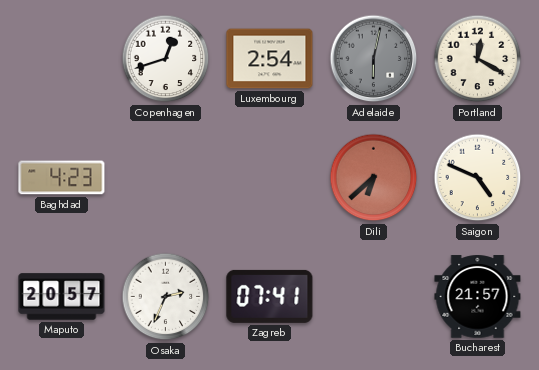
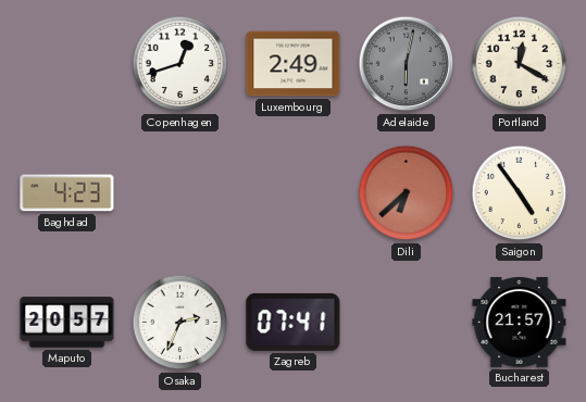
Luxembourg: 2:54 -> 2:49 (294, 64)
Saigon: 4:49 -> 4:54 (520, 193)
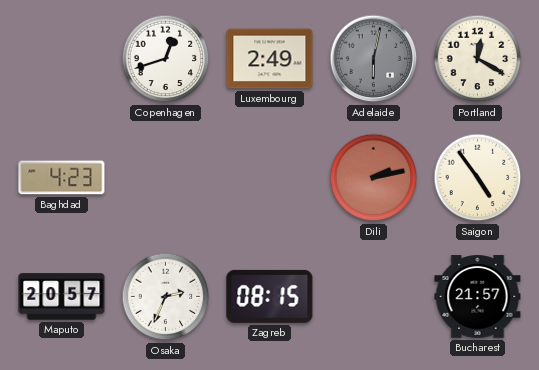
Dili: 6:38 -> 2:13 (374, 178)
Zagreb: 07:41 -> 08:15 (270, 296)
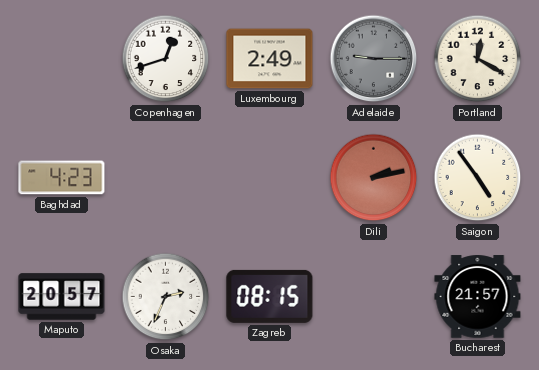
Adelaide: 6:02 -> 9:15 (374, 59)
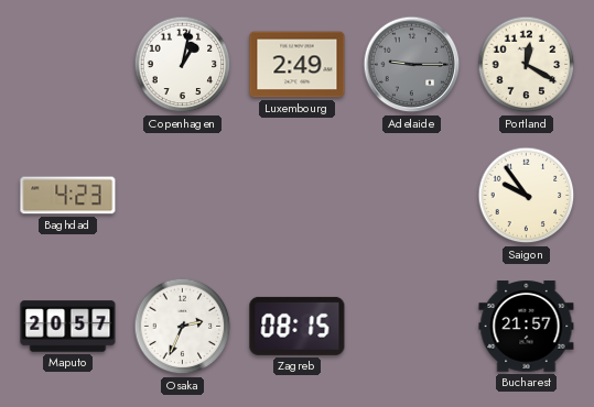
Copenhagen: 12:42 -> 1:02 (183, 65)
Dili: 2:13 -> none (374, 178)
Saigon: 4:54 -> 9:54 (527, 196)
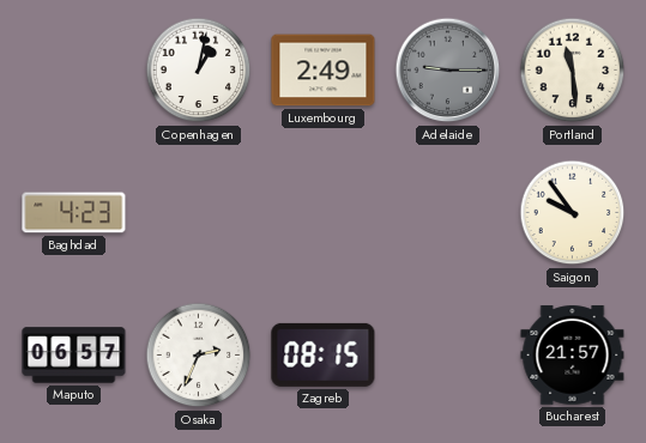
Portland: 12:20 -> 11:29 (573, 71)
Maputo: 20:57 -> 06:57 (74, 356)
